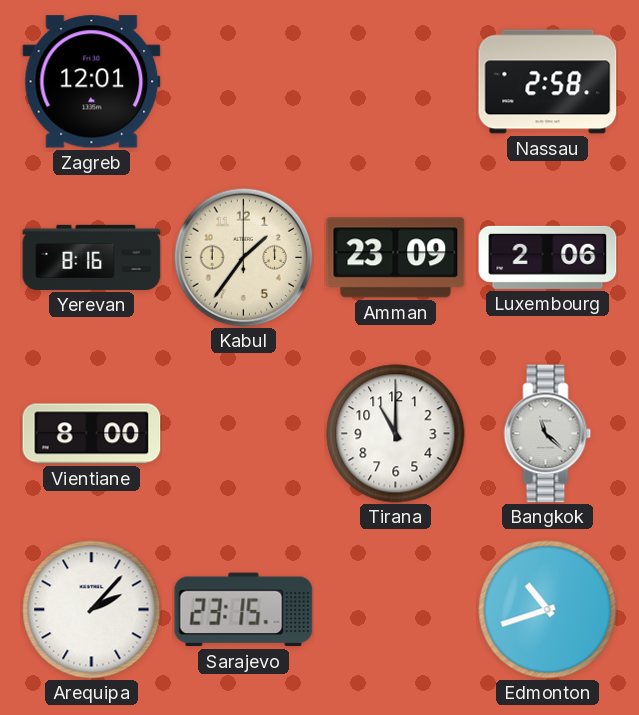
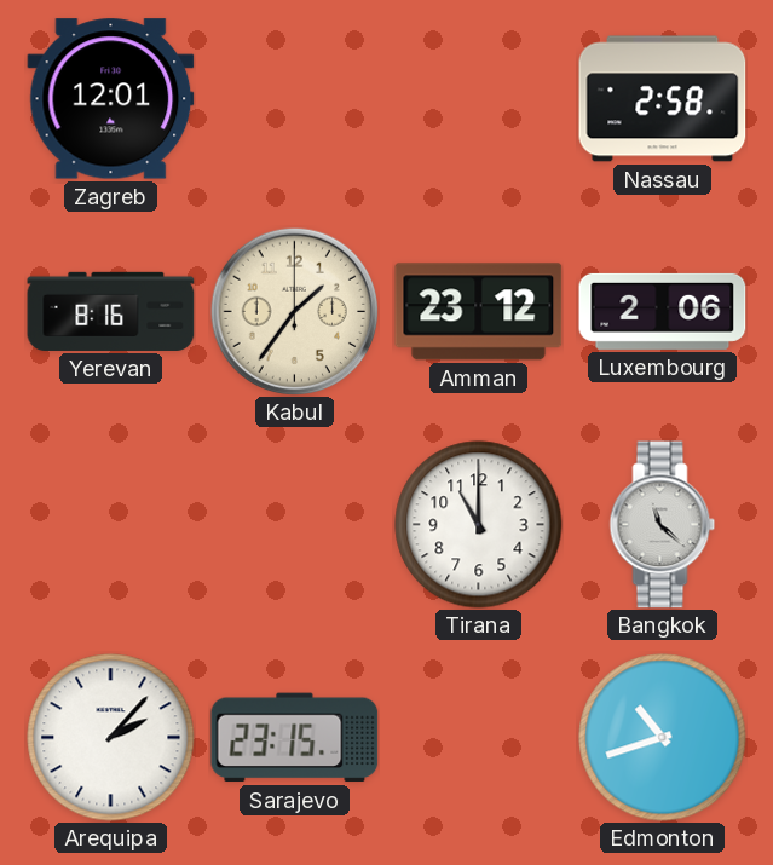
Amman: 23:09 -> 23:12 (479, 312)
Vientiane: 8:00 -> none (92, 434)
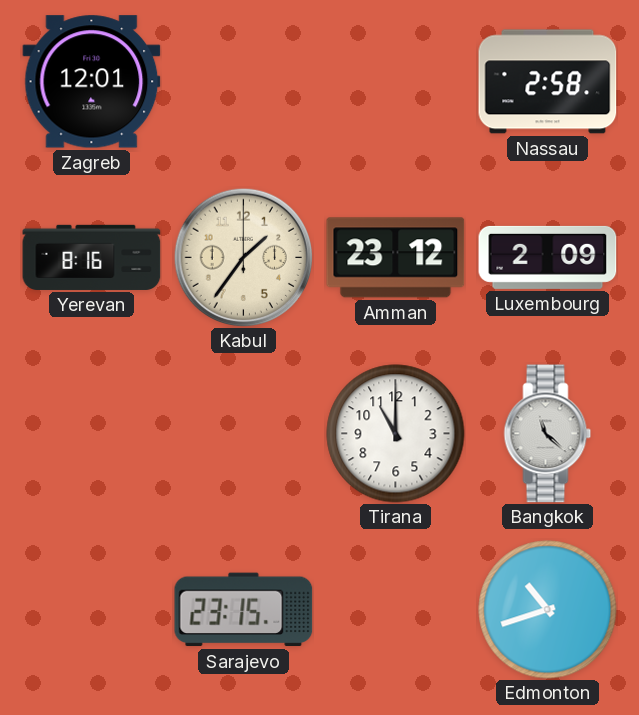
Luxembourg: 2:06 -> 2:09 (548, 257)
Arequipa: 2:07 -> none (111, 738)
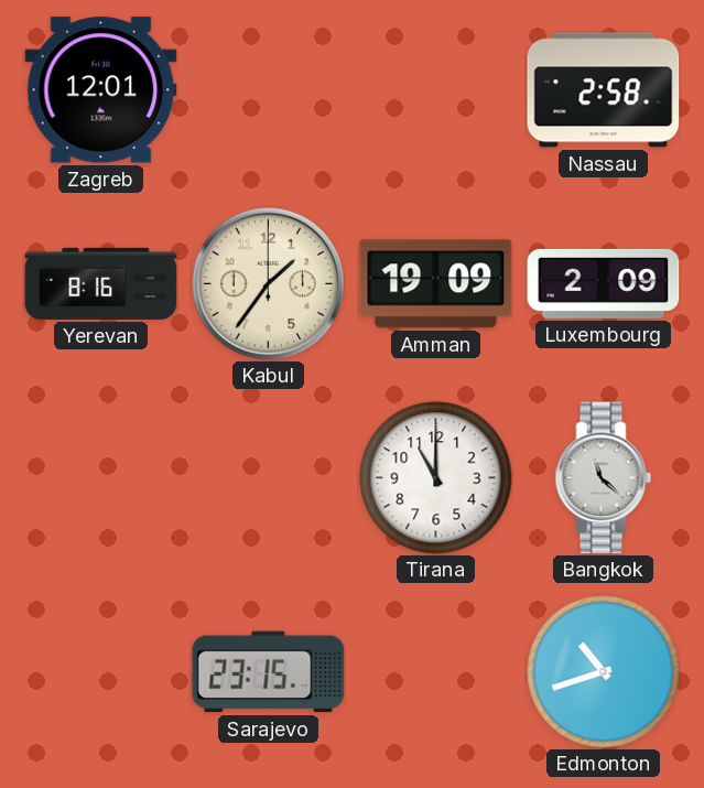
Amman: 23:12 -> 19:09 (436, 284)
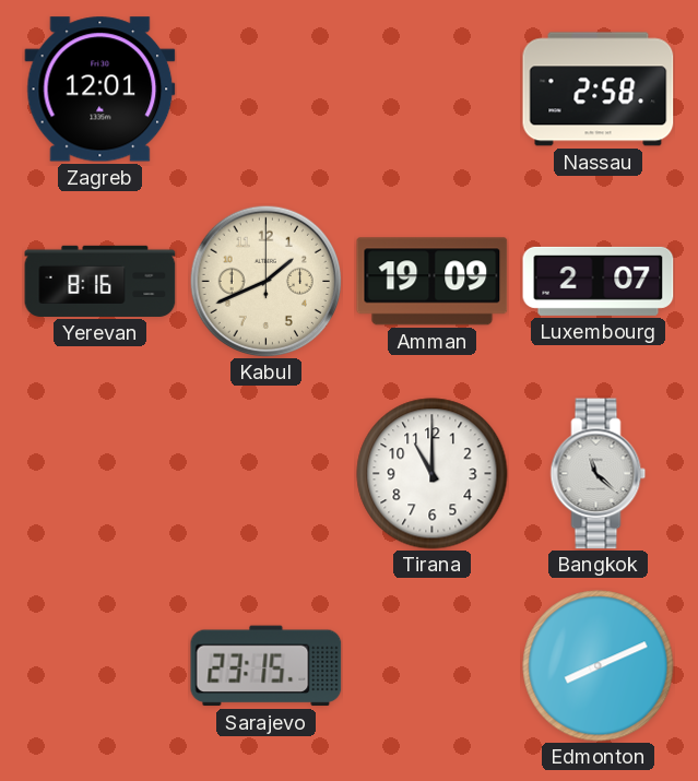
Kabul: 1:36 -> 1:41 (265, 281)
Luxembourg: 2:09 -> 2:07 (599, 281)
Edmonton: 10:42 -> 8:11 (599, 666)
